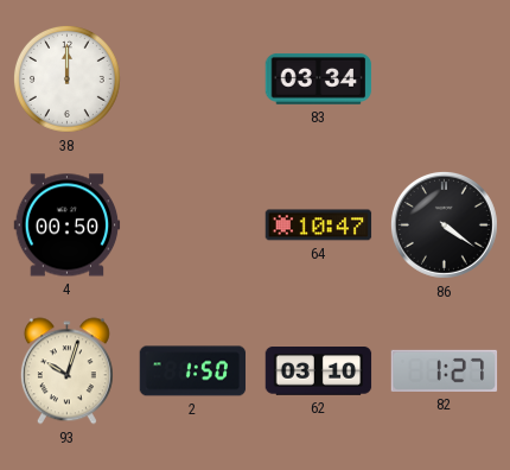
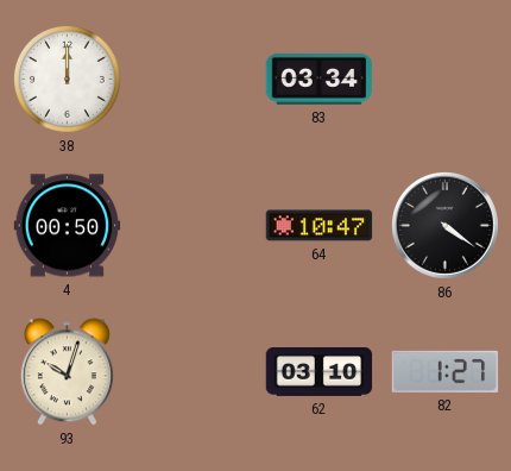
2: 1:50 -> none (193, 371)
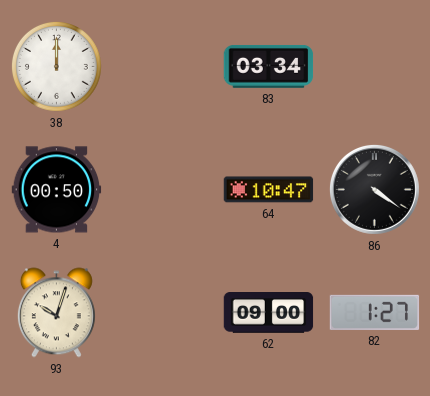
62: 03:10 -> 09:00 (269, 313)
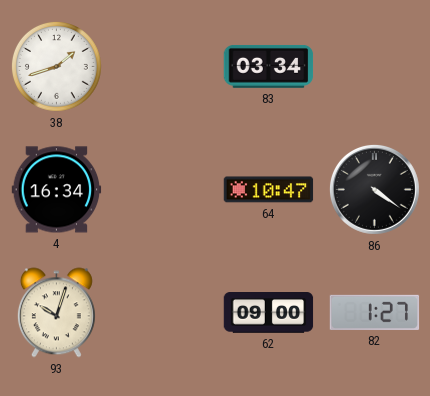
38: 12:00 -> 1:42 (56, 66)
4: 00:50 -> 16:34 (57, 190)
